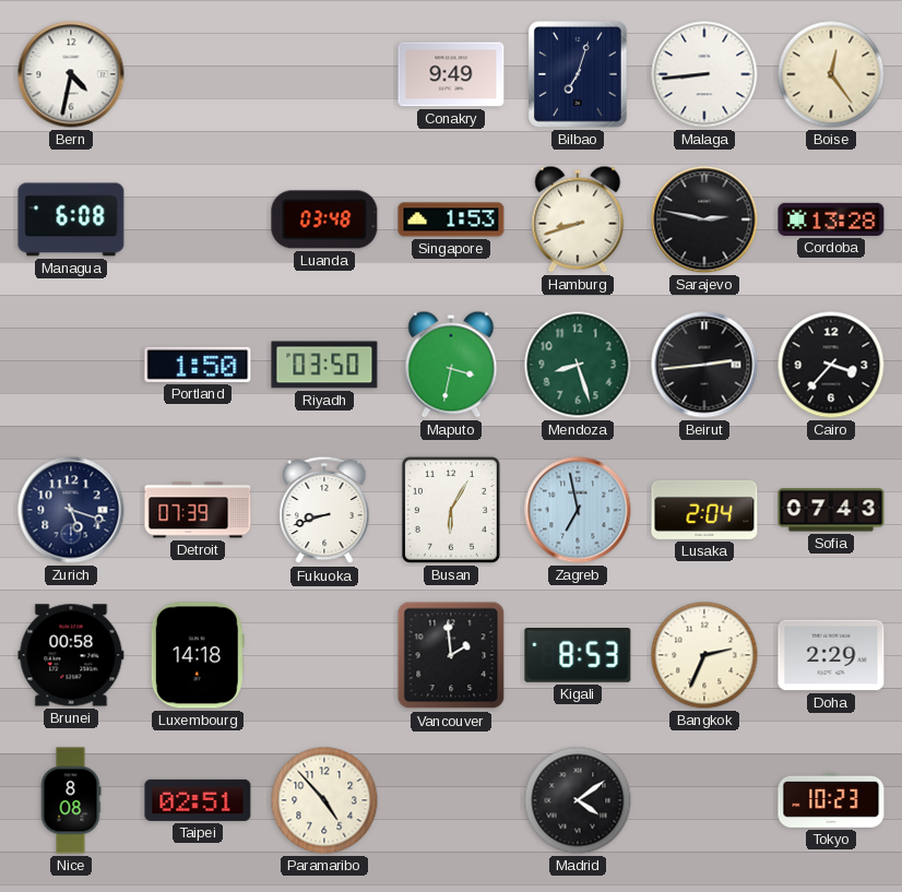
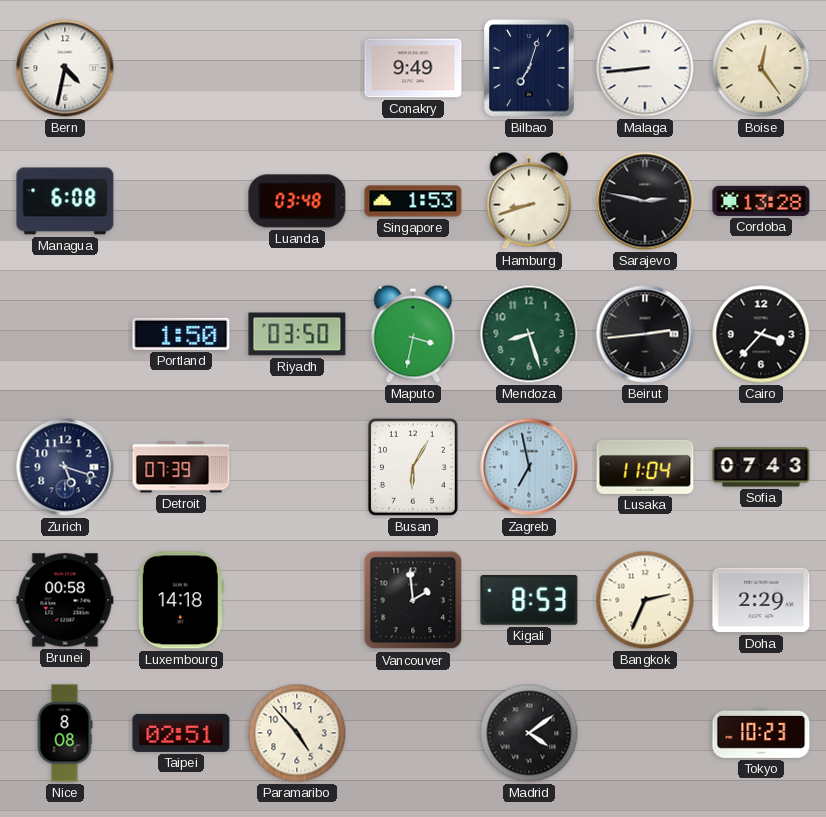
Fukuoka: 8:42 -> none (324, 510)
Lusaka: 2:04 -> 11:04 (645, 467)
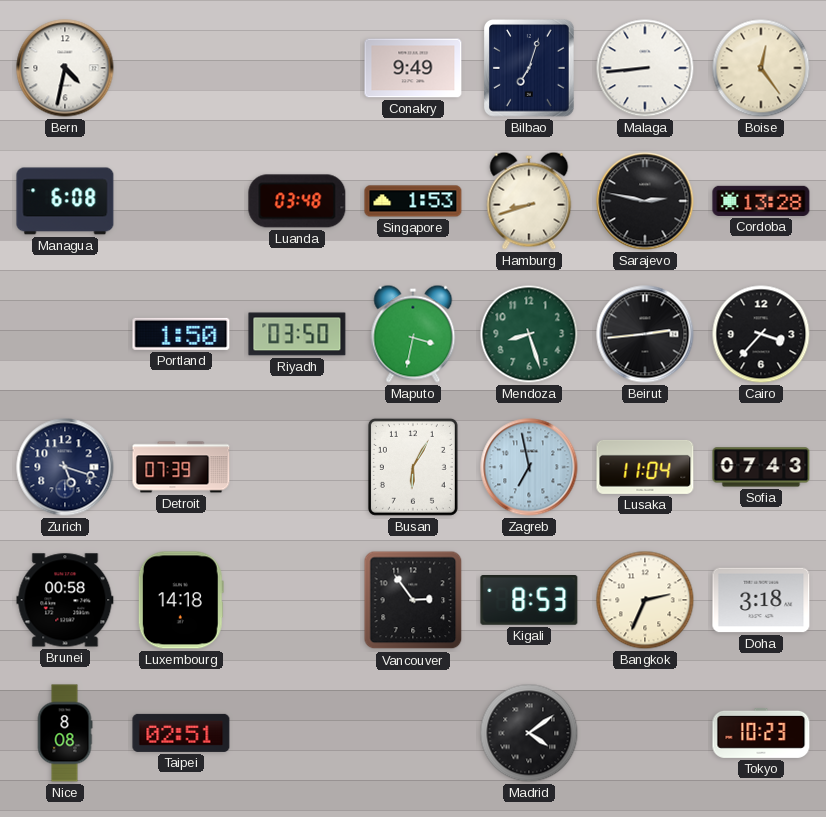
Vancouver: 1:59 -> 2:54 (413, 600)
Doha: 2:29 -> 3:18 (761, 600)
Paramaribo: 4:53 -> none (297, 733)
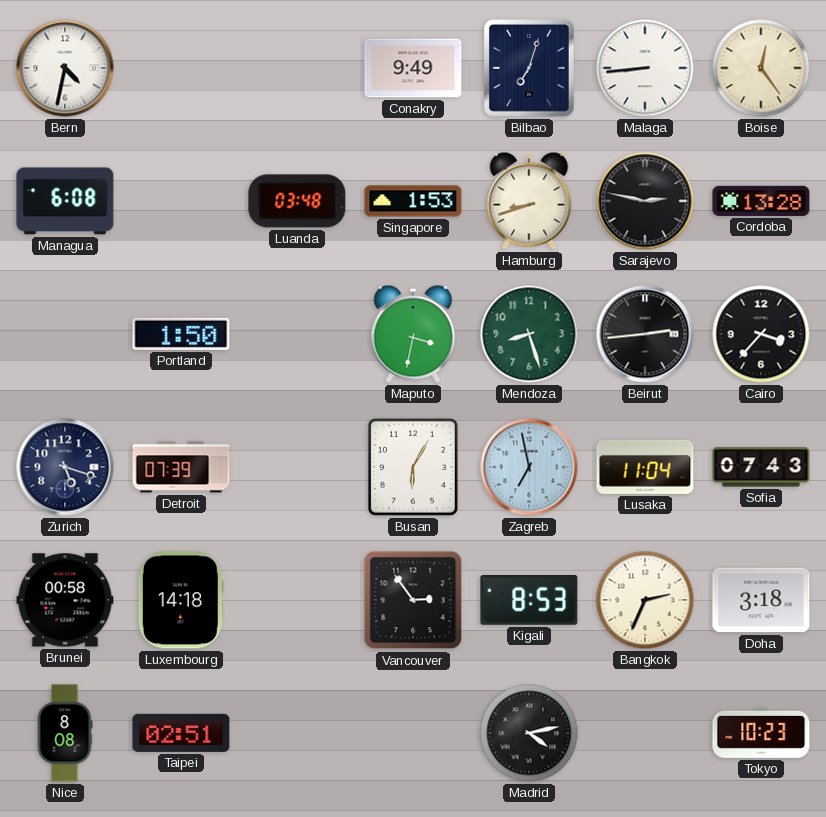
Riyadh: 03:50 -> none (297, 334)
Madrid: 4:09 -> 4:13 (529, 733)
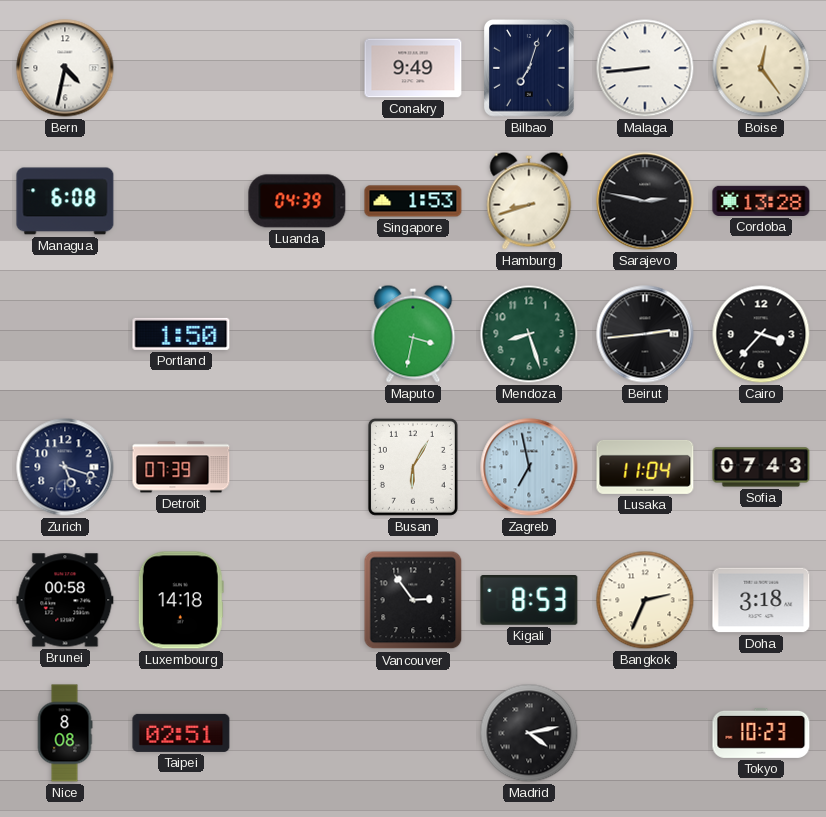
Luanda: 03:48 -> 04:39 (297, 201)
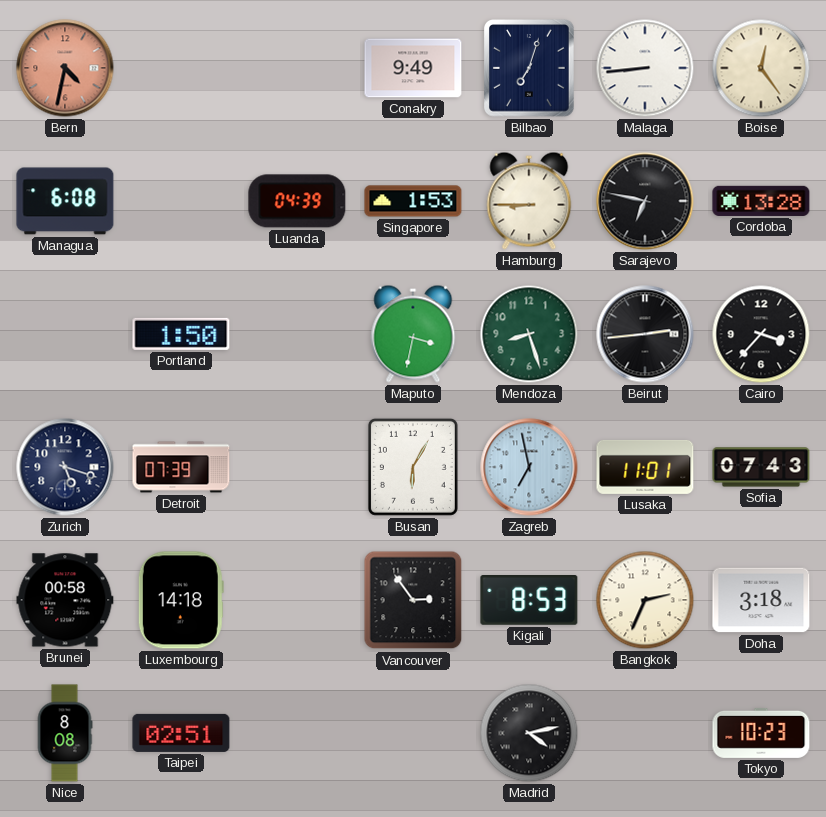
Bern dial: white -> salmon (65, 68)
Hamburg: 8:42 -> 8:45 (529, 201)
Sarajevo: 2:47 -> 6:47 (645, 201)
Lusaka: 11:04 -> 11:01 (645, 467)
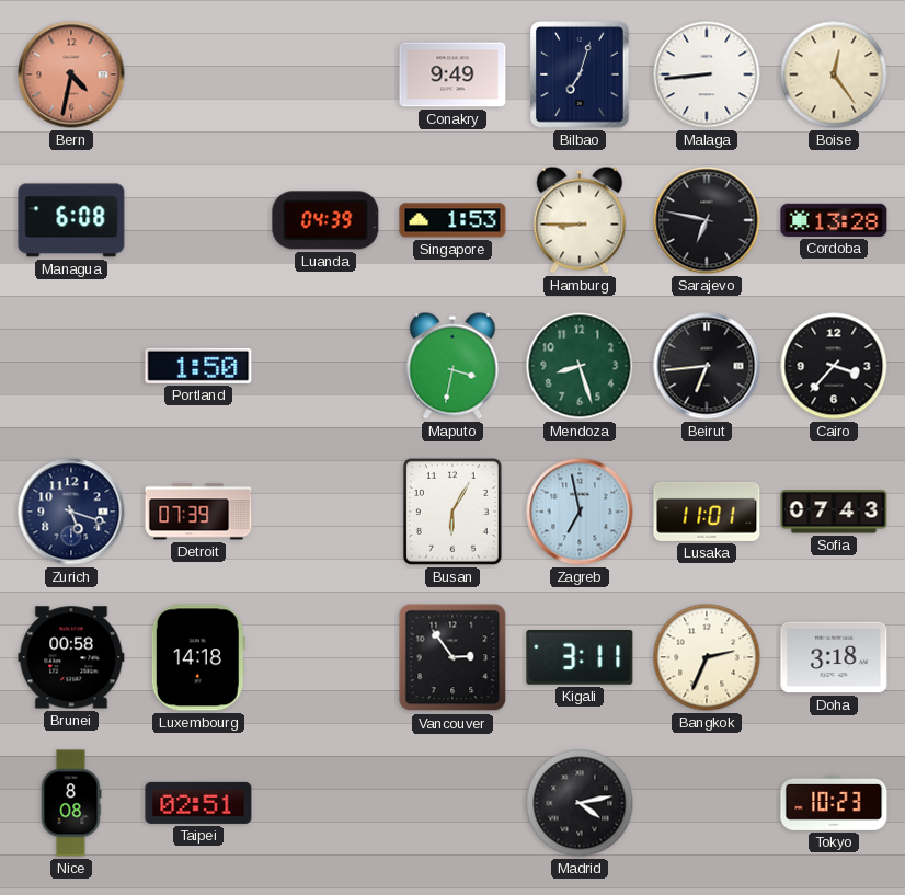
Beirut: 2:44 -> 6:44 (707, 366)
Kigali: 8:53 -> 3:11 (580, 658)
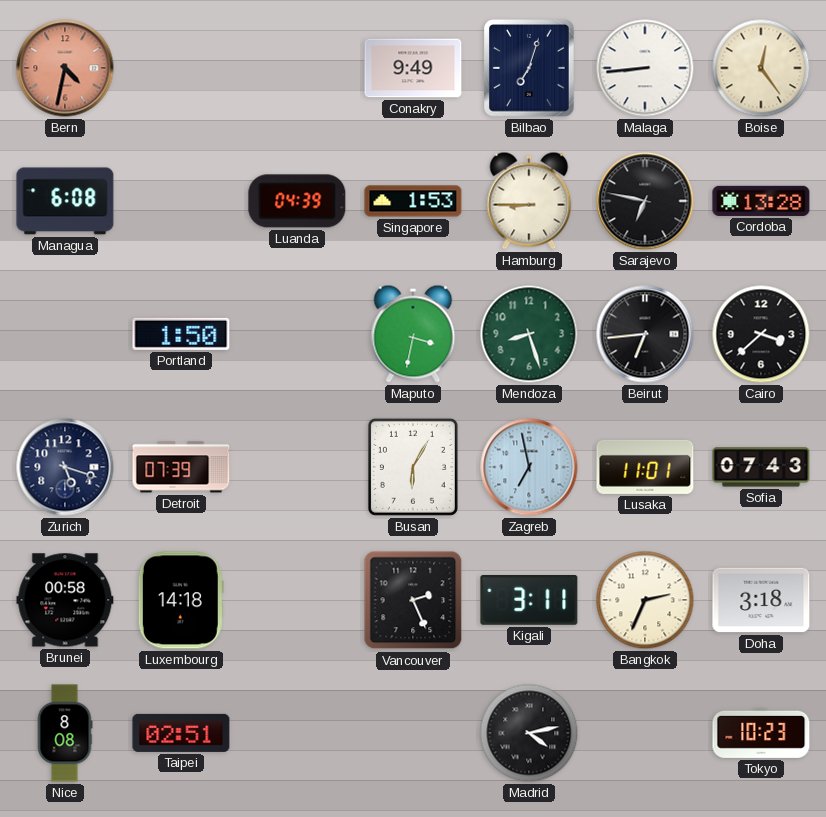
Cairo: 3:37 -> 3:38 (761, 334)
Vancouver: 2:54 -> 2:26 (413, 600)
